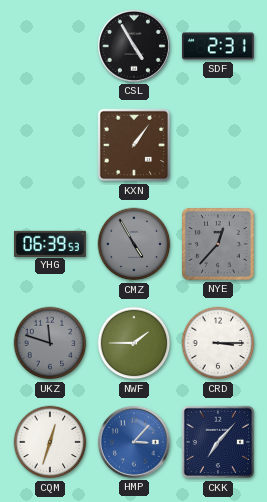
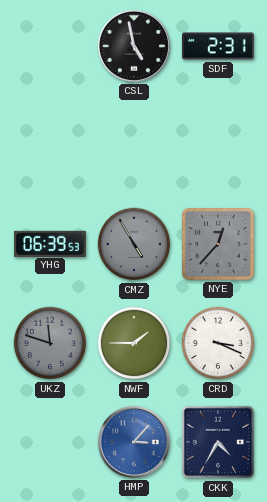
CSL: 4:55 -> 4:58 (134, 46)
KXN: 1:06 -> none (134, 145)
CRD: 3:15 -> 3:19 (218, 343)
CQM: 12:33 -> none (50, 442)
CKK: 7:07 -> 4:35 (218, 442)
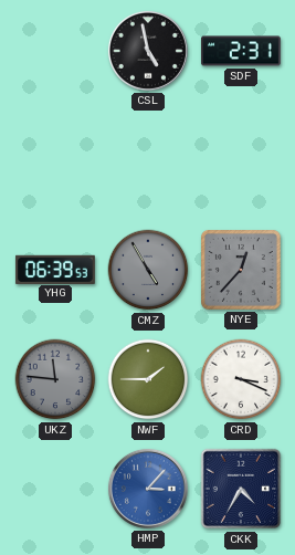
UKZ: 11:48 -> 11:46 (55, 379)
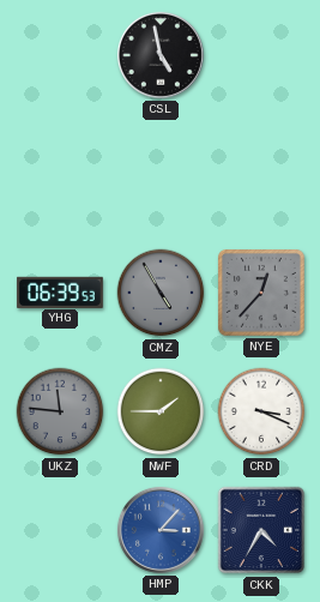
SDF: 2:31 -> none (241, 51)
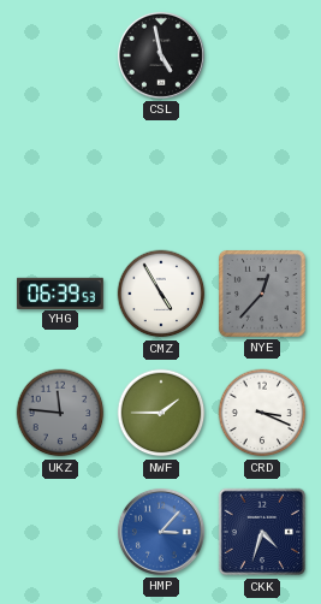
CMZ dial: grey -> white (161, 294)
CKK: 4:35 -> 4:33 (262, 532)
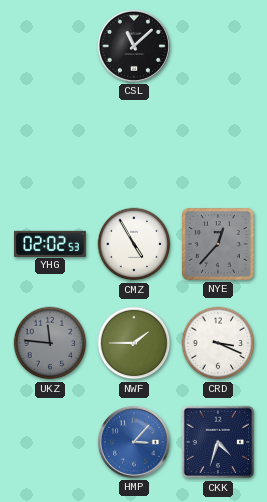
CSL: 4:58 -> 11:08 (134, 46)
YHG: 06:39 -> 02:02 (50, 243)
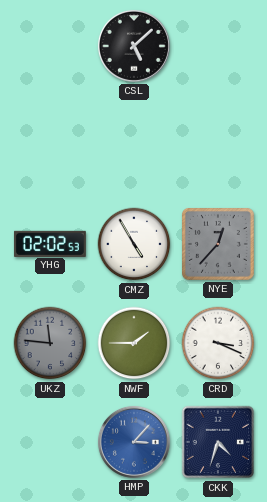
CSL: 11:08 -> 5:08 (134, 46)
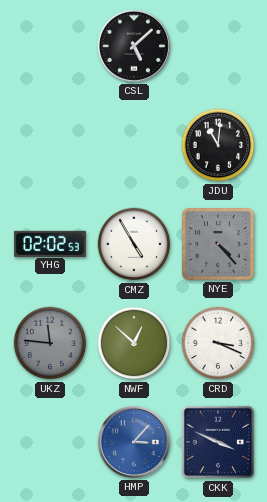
JDU: none -> 11:01 (218, 145)
NYE: 12:37 -> 4:23 (218, 244)
NWF: 1:45 -> 12:52 (134, 343)
CKK: 4:33 -> 3:49 (218, 442)
